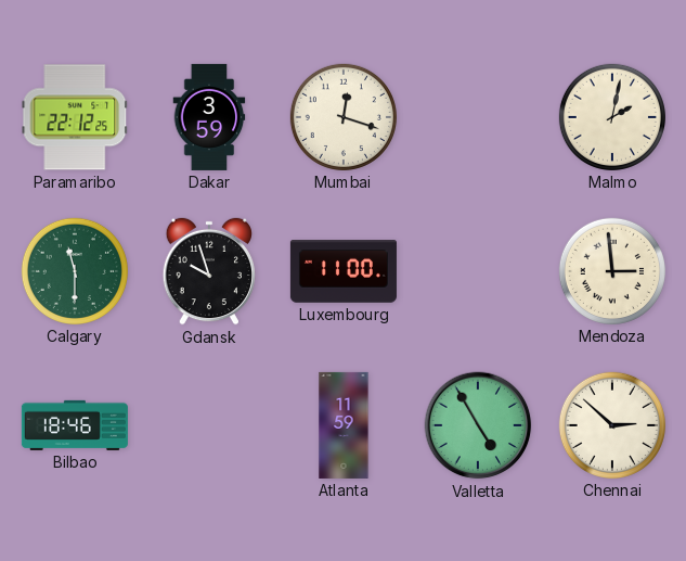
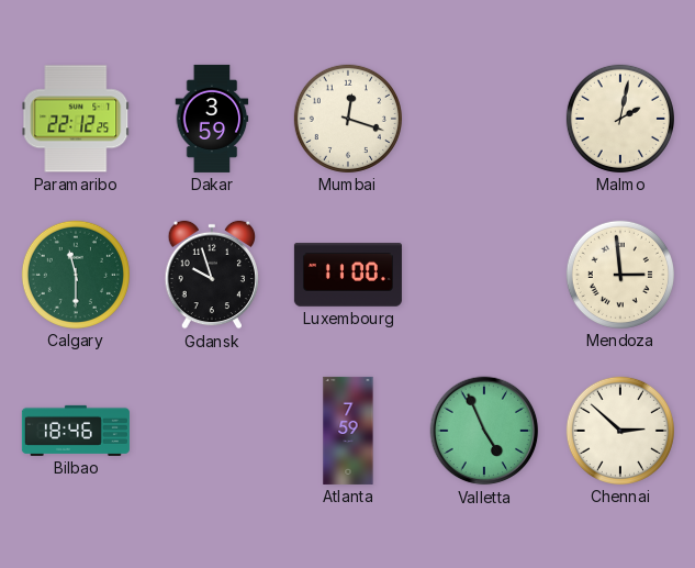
Atlanta: 11:59 -> 7:59 (348, 431)
Valletta: 4:55 -> 4:56 (484, 431)
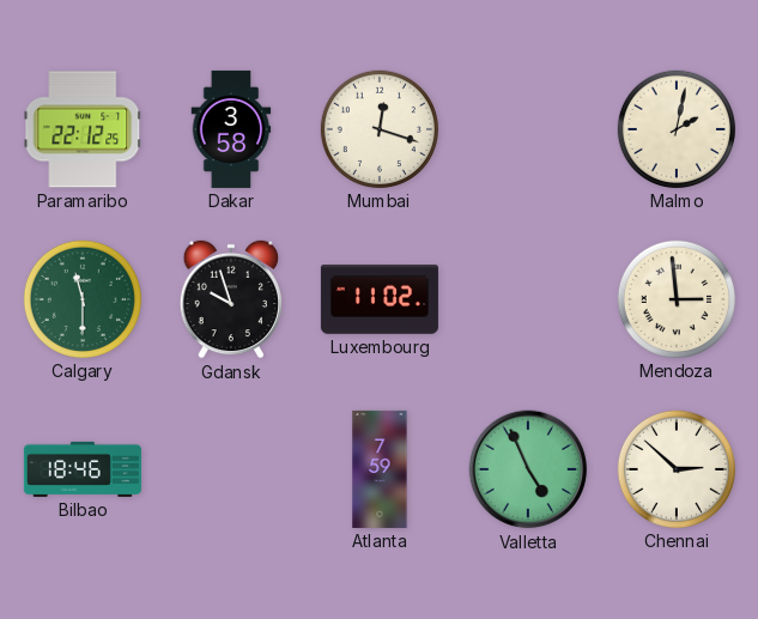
Dakar: 3:59 -> 3:58 (231, 129)
Luxembourg: 11:00 -> 11:02 (380, 299)
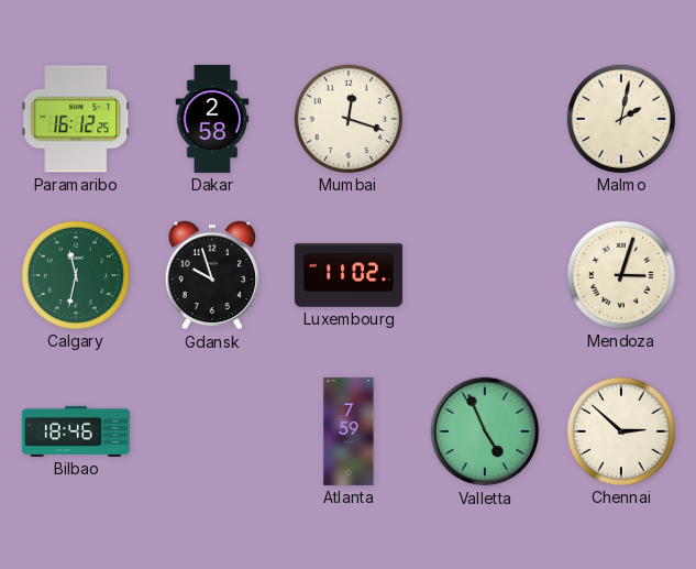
Paramaribo: 22:12 -> 16:12 (76, 119)
Dakar: 3:58 -> 2:58 (212, 119)
Calgary: 11:30 -> 11:32 (76, 275)
Mendoza: 2:59 -> 3:03 (621, 275)
